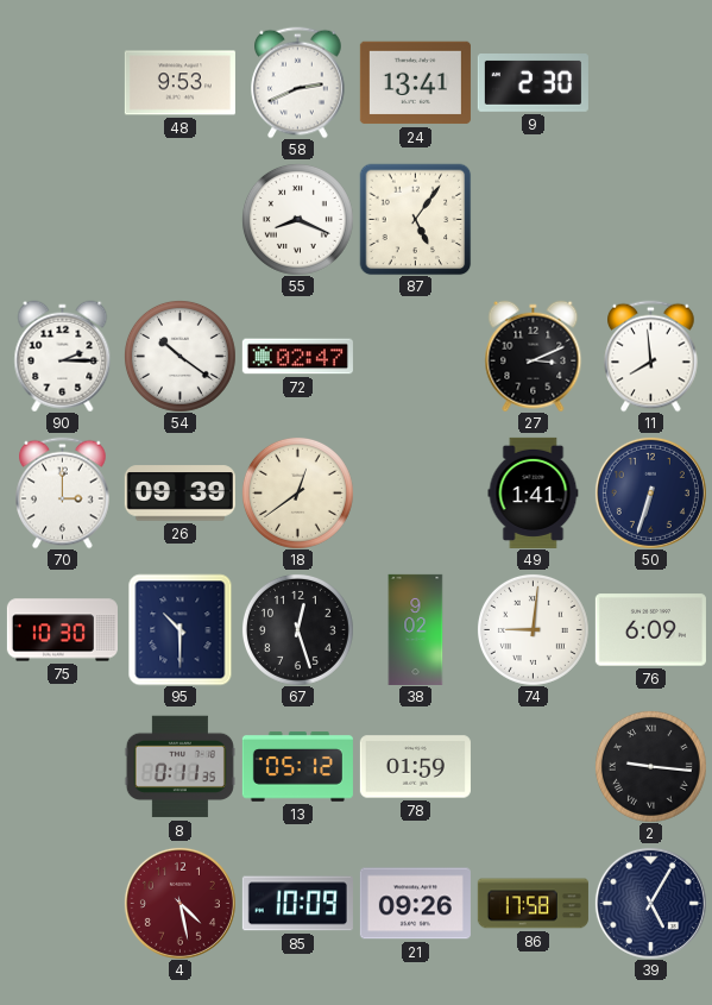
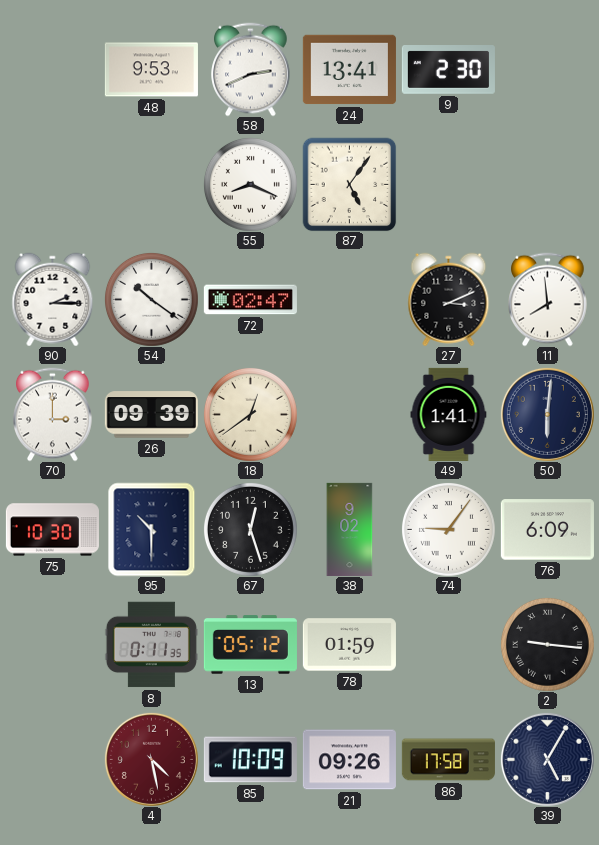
50: 6:33 -> 6:01 (547, 414)
74: 9:01 -> 9:06 (448, 529)
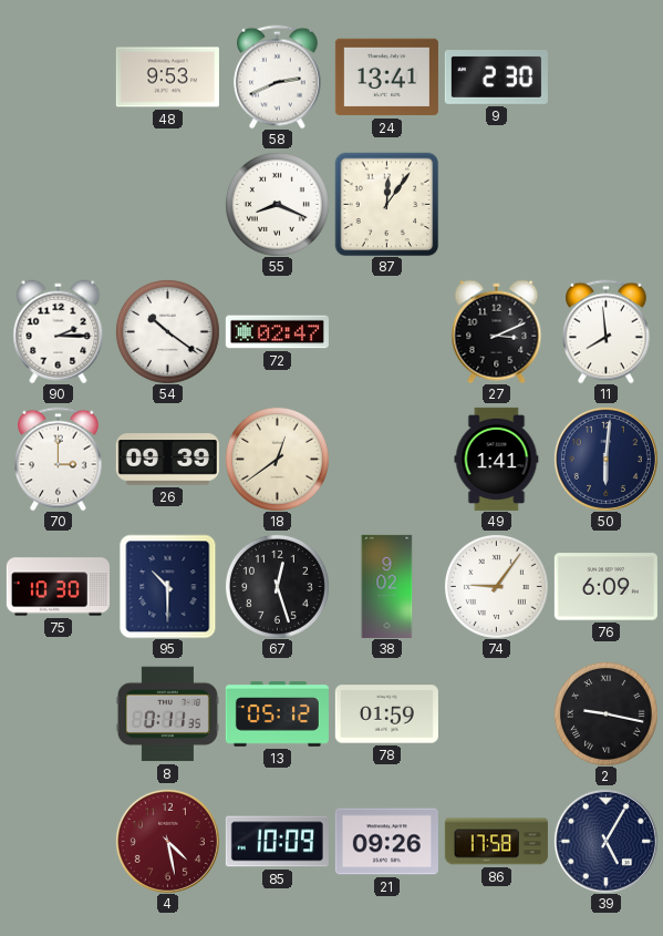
87: 5:06 -> 12:06 (386, 204)
2: 9:16 -> 9:17 (605, 713)
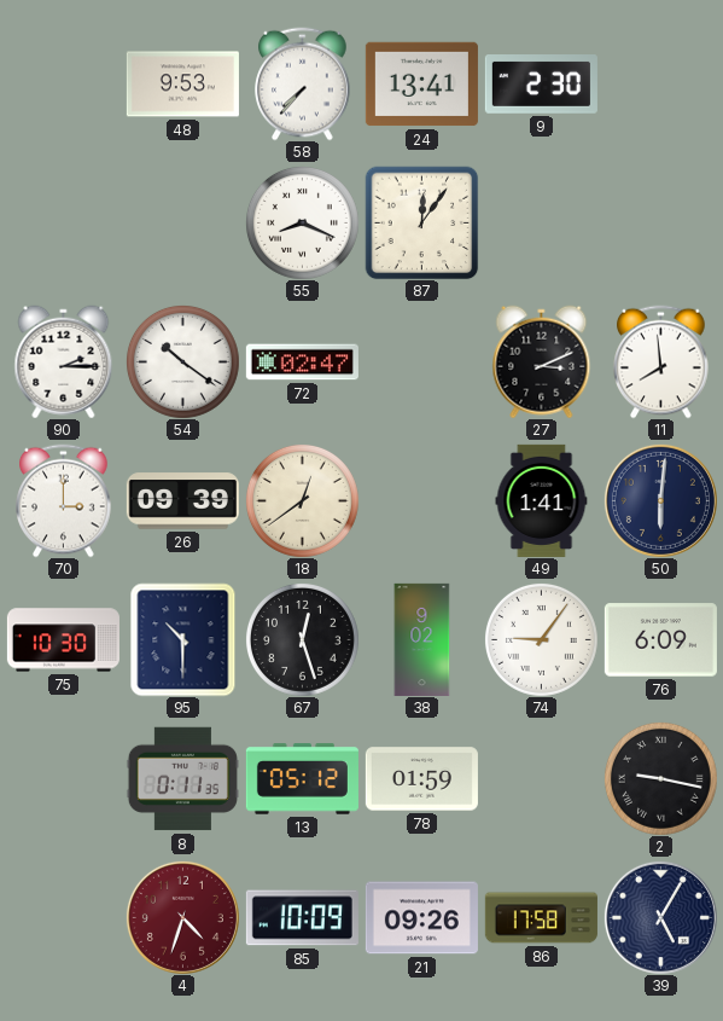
58: 2:41 -> 7:37 (303, 83)
4: 4:28 -> 4:33 (182, 917)
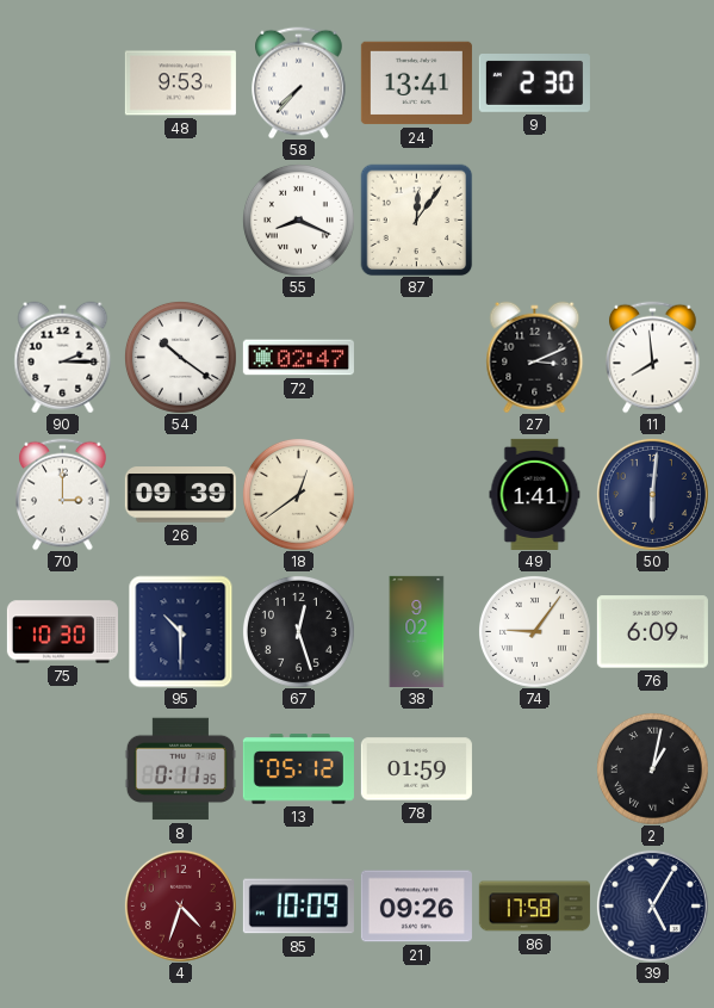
2: 9:17 -> 1:02 (652, 768)
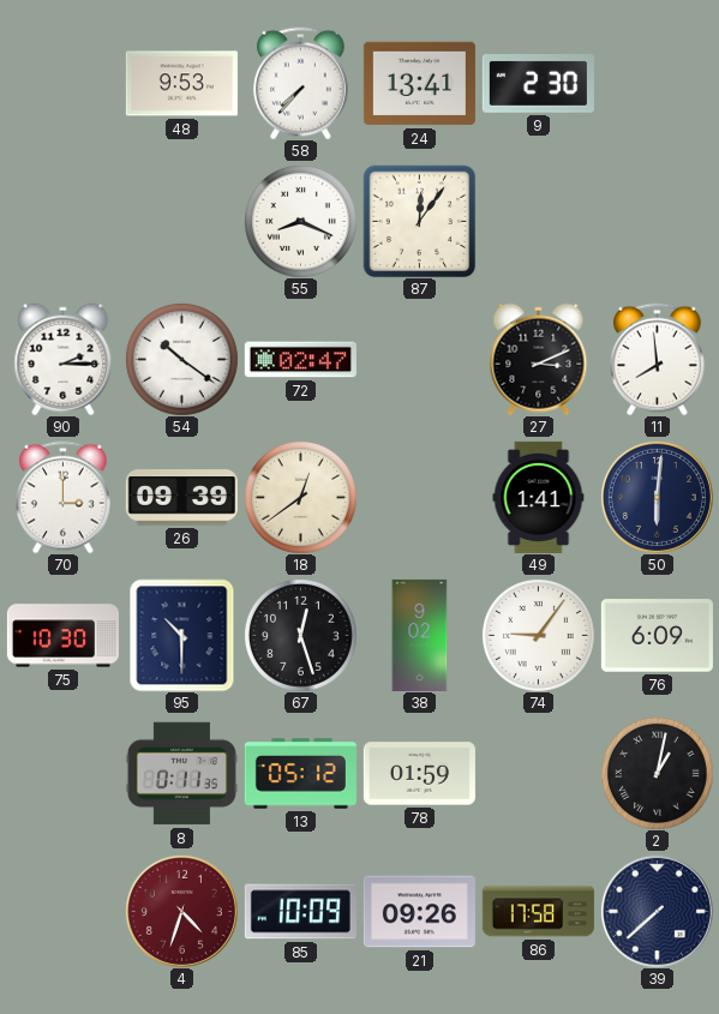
39: 5:05 -> 7:38 (657, 911)
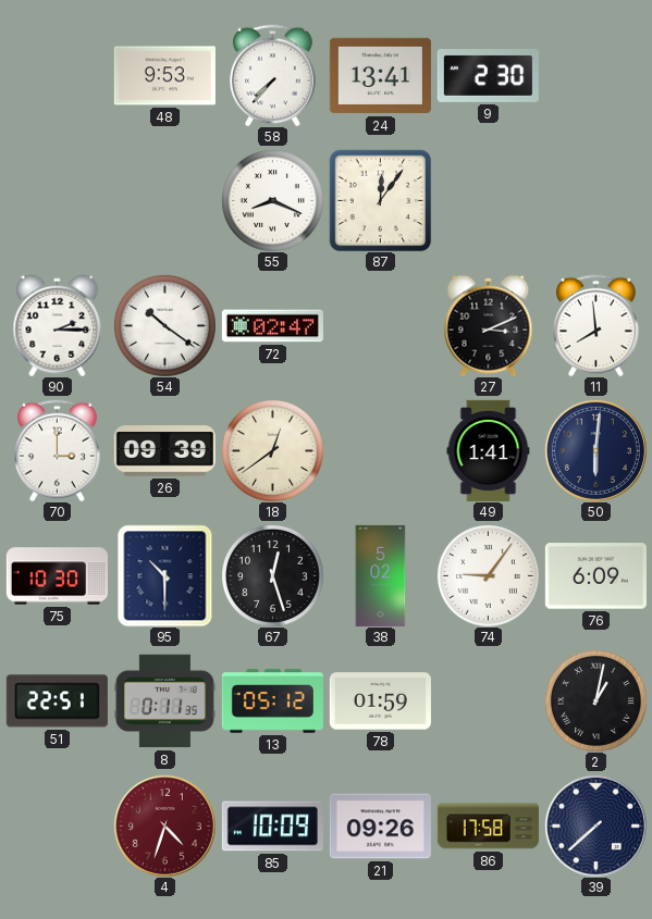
38: 9:02 -> 5:02 (381, 575)
51: none -> 22:51 (57, 701)
